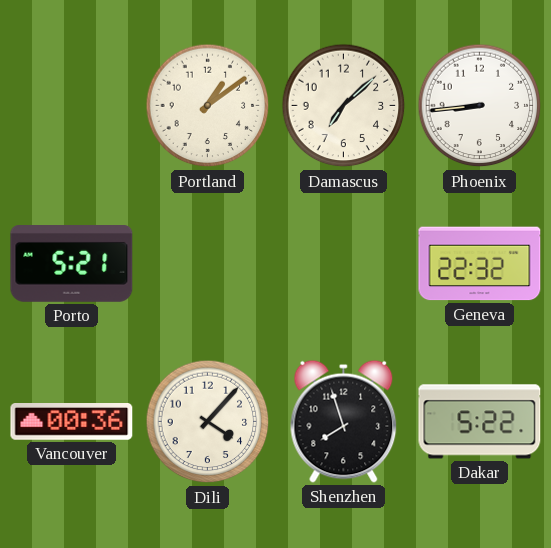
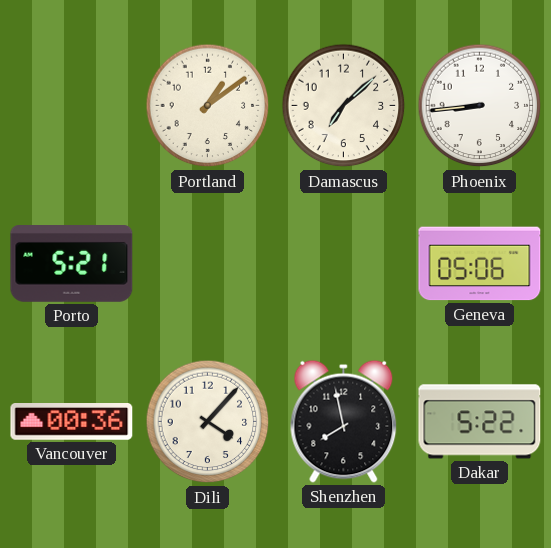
Geneva: 22:32 -> 05:06 (480, 264)
Shenzhen: 7:57 -> 7:58 (344, 421)
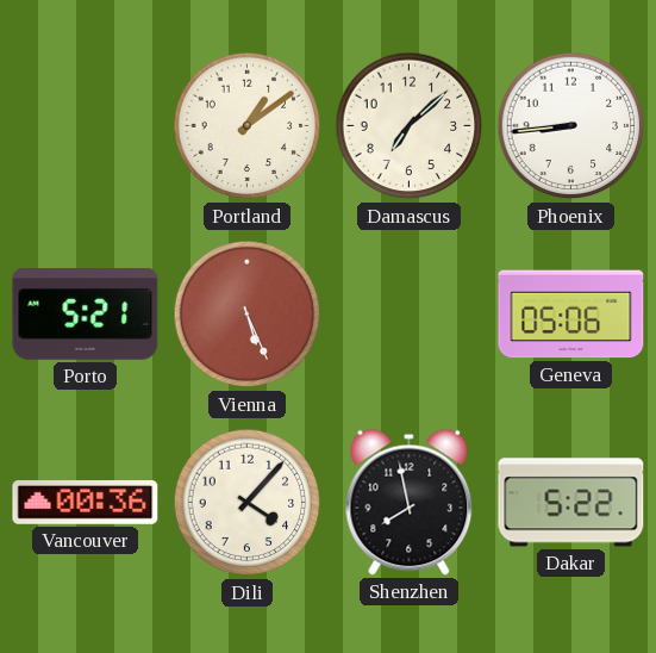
Vienna: none -> 5:26 (248, 315)
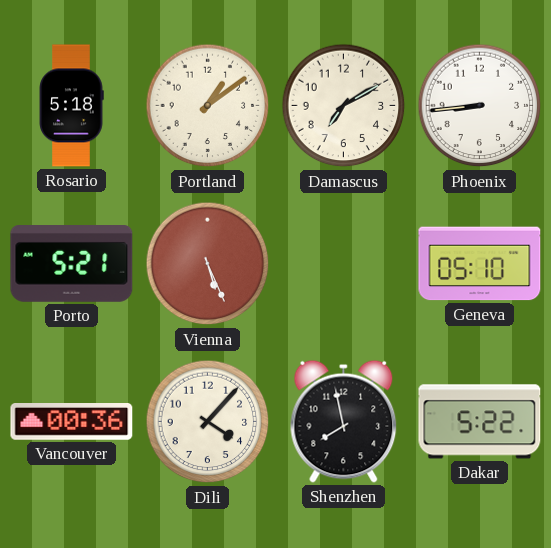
Rosario: none -> 5:18 (71, 106)
Damascus: 7:08 -> 7:10 (344, 106)
Geneva: 05:06 -> 05:10 (480, 264)
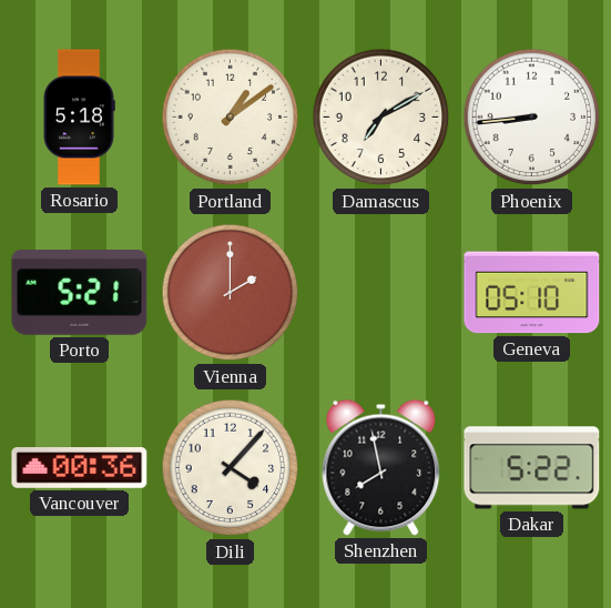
Vienna: 5:26 -> 2:00 (231, 293)
